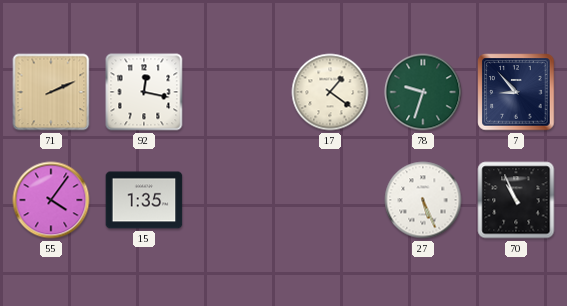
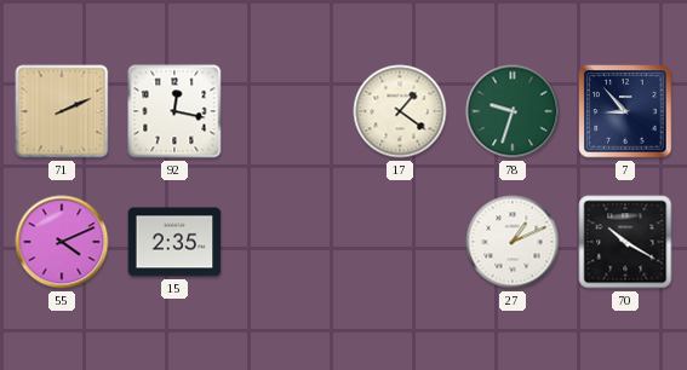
55: 4:06 -> 4:11 (62, 242)
15: 1:35 -> 2:35 (174, 242)
27: 5:26 -> 1:11 (513, 242)
70: 10:56 -> 10:20 (625, 242)
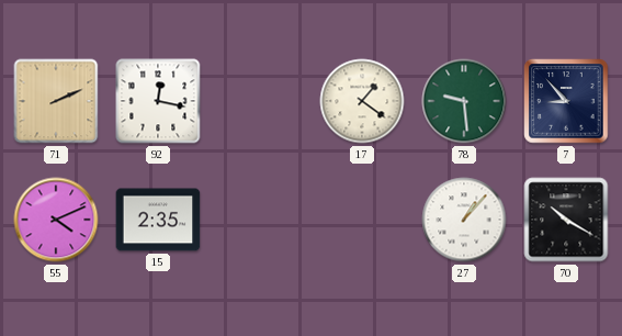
78: 9:33 -> 9:29 (464, 101)
27: 1:11 -> 1:07 (464, 220)
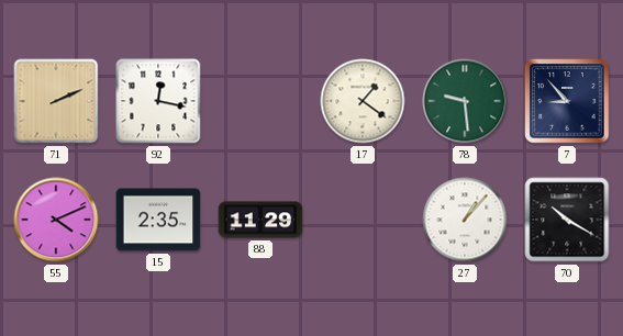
88: none -> 11:29 (260, 220)
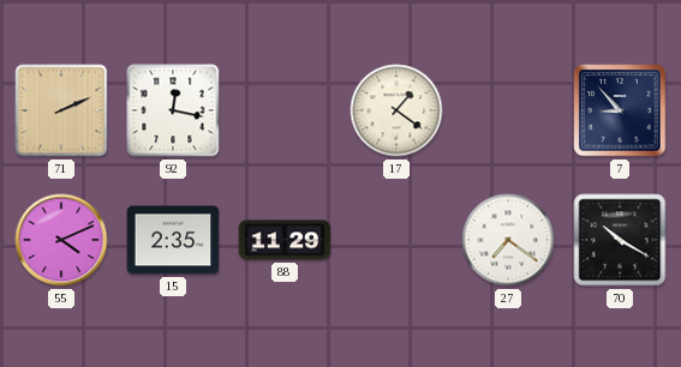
78: 9:29 -> none (465, 101)
27: 1:07 -> 7:21 (508, 240)
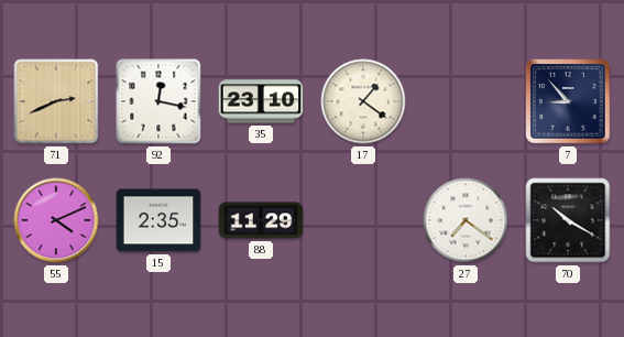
71: 2:11 -> 2:41 (56, 101)
35: none -> 23:10 (261, 101)
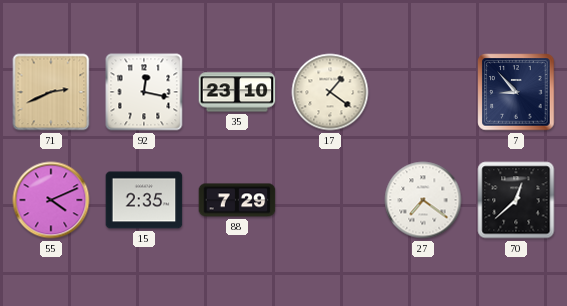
88: 11:29 -> 7:29 (237, 200)
70: 10:20 -> 12:38 (516, 200)
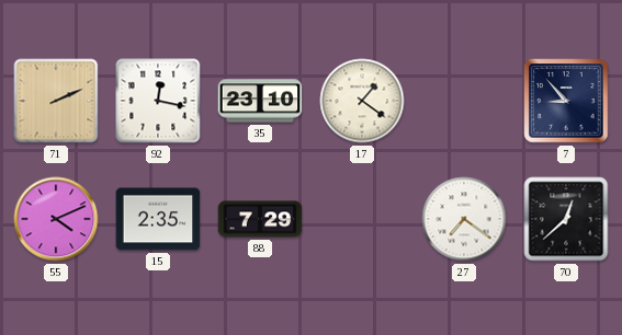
71: 2:41 -> 2:11 (56, 101)
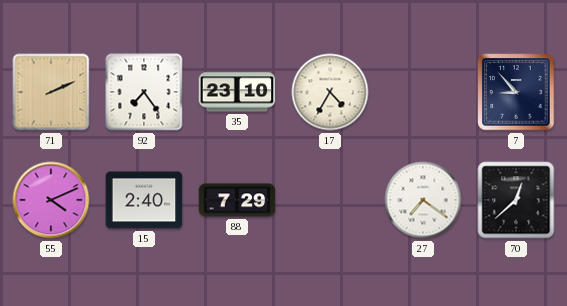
92: 12:17 -> 7:24 (144, 92)
17: 1:21 -> 4:35 (330, 92)
15: 2:35 -> 2:40 (144, 200)
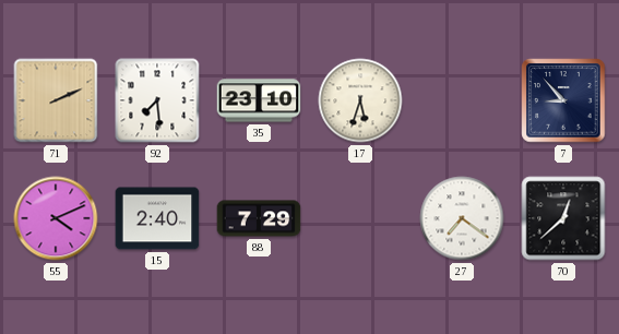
92: 7:24 -> 7:29 (157, 100)
17: 4:35 -> 5:33 (360, 100)
